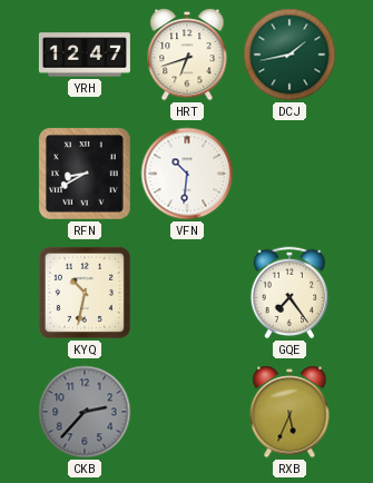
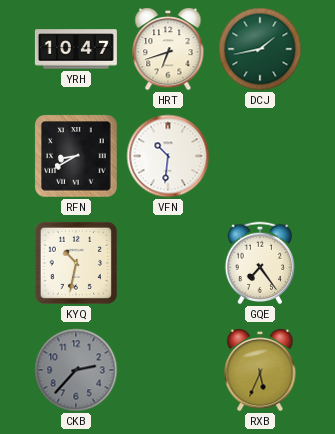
YRH: 12:47 -> 10:47 (76, 49)
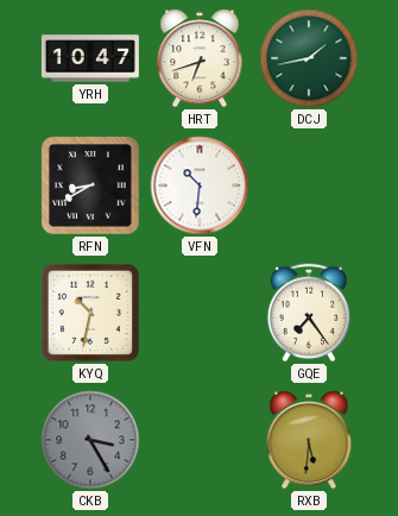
CKB: 2:37 -> 3:25 (90, 440)
RXB: 5:34 -> 5:31 (309, 440)
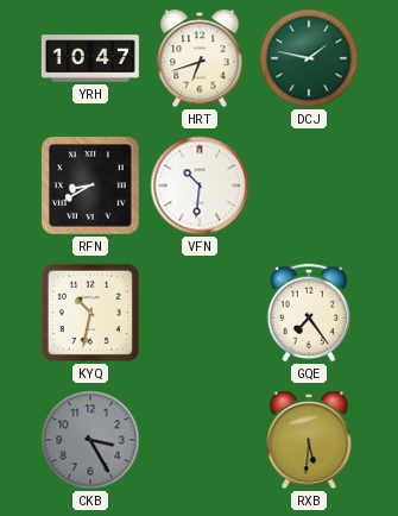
DCJ: 1:43 -> 1:47 (309, 58)
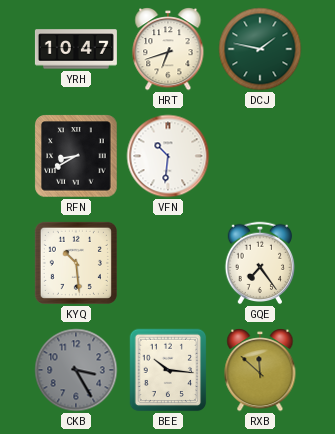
KYQ: 10:32 -> 10:29 (76, 263)
BEE: none -> 10:16 (168, 370)
RXB: 5:31 -> 11:52 (260, 370)
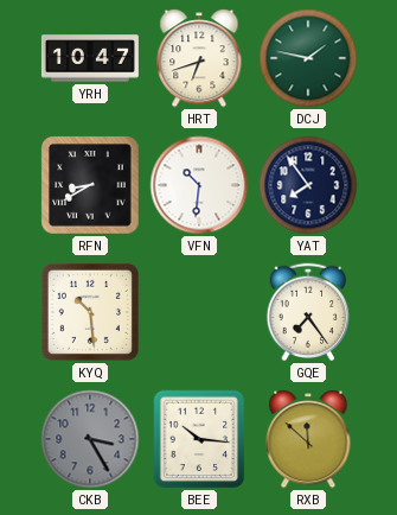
YAT: none -> 7:54 (308, 185)
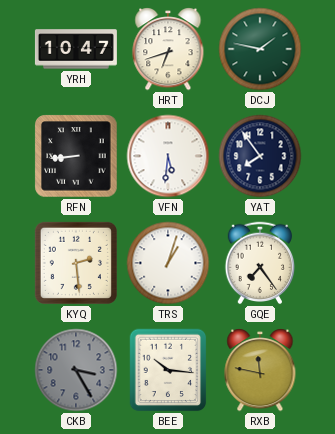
RFN: 8:40 -> 8:44 (76, 156)
VFN: 10:31 -> 5:31 (168, 156)
KYQ: 10:29 -> 2:29 (76, 263)
TRS: none -> 1:03 (168, 263)
RXB: 11:52 -> 11:47 (260, 370)
